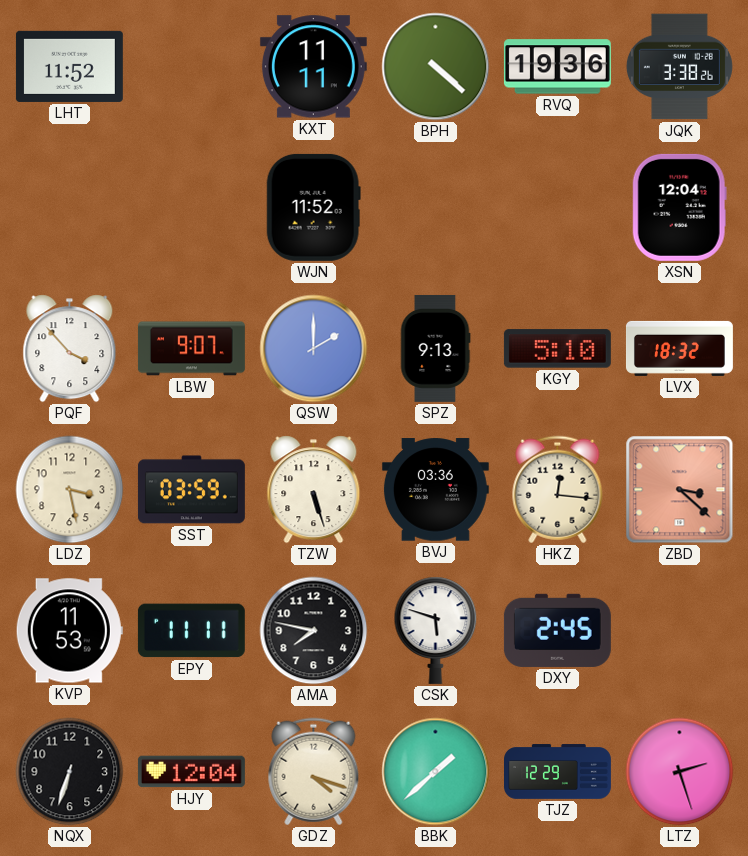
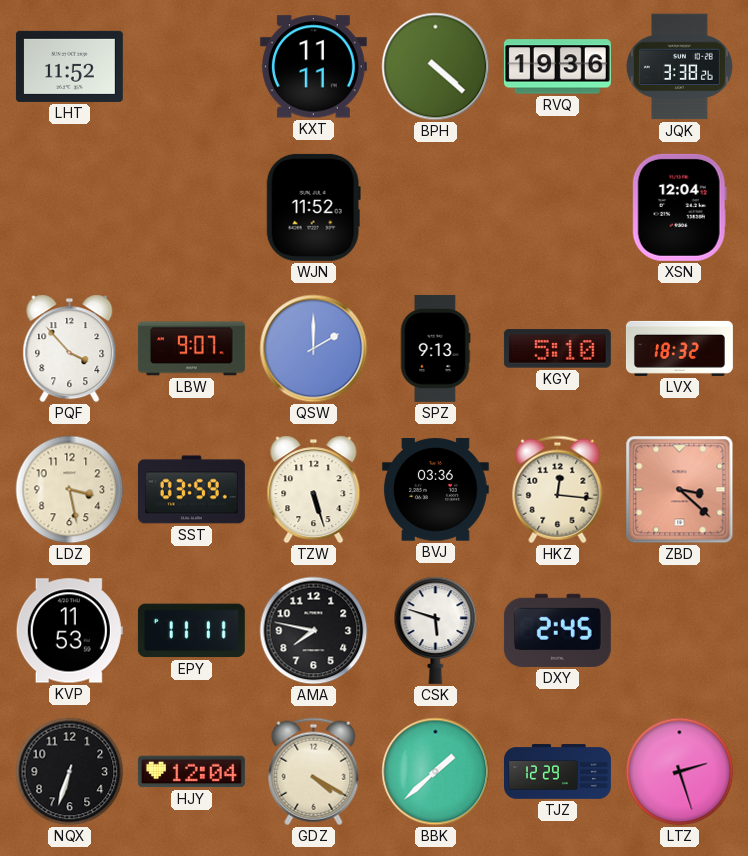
GDZ: 4:18 -> 4:20 (314, 772)
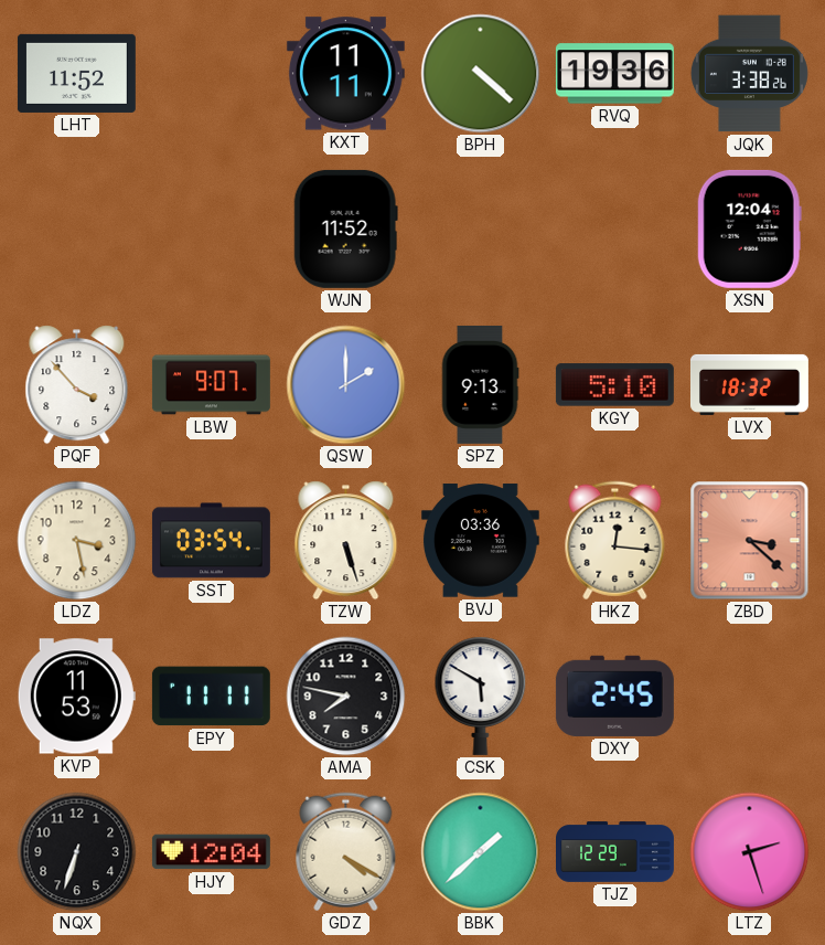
SST: 03:59 -> 03:54 (211, 541)
CSK: 5:48 -> 5:50 (481, 696)
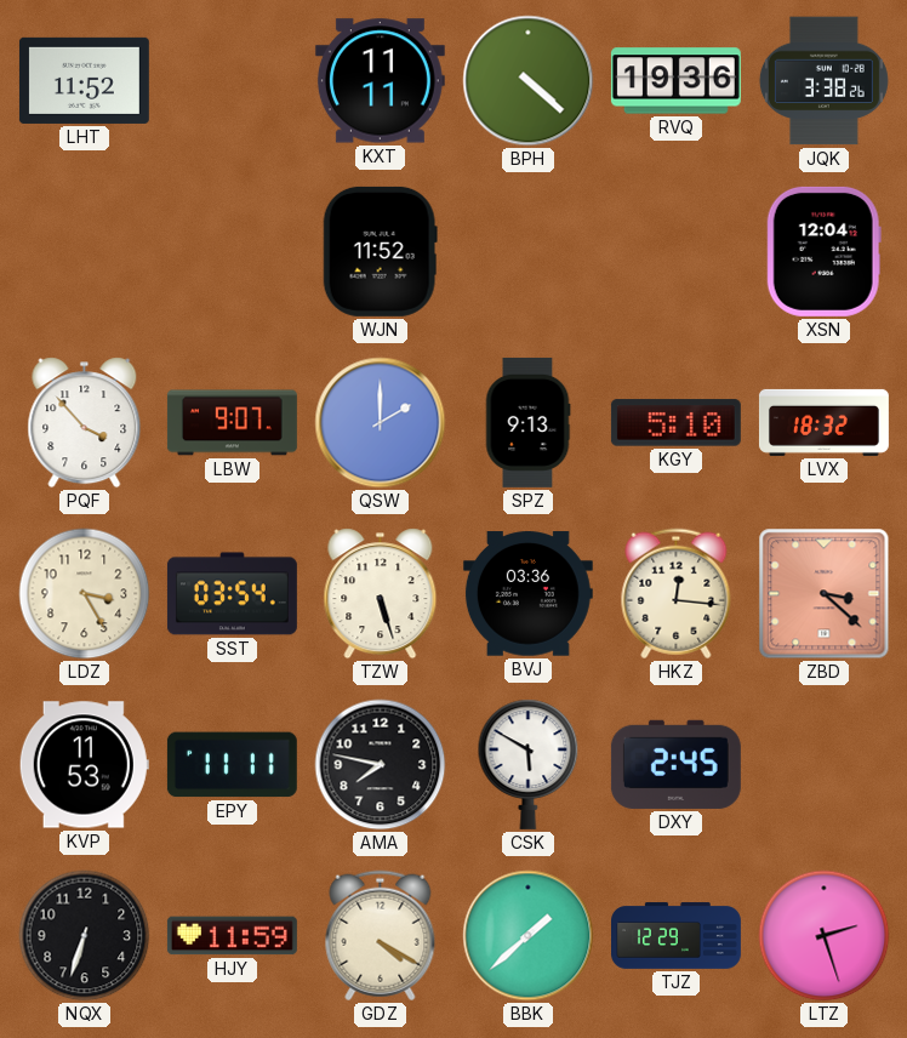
LDZ: 3:28 -> 3:25 (85, 594)
HJY: 12:04 -> 11:59 (232, 936)
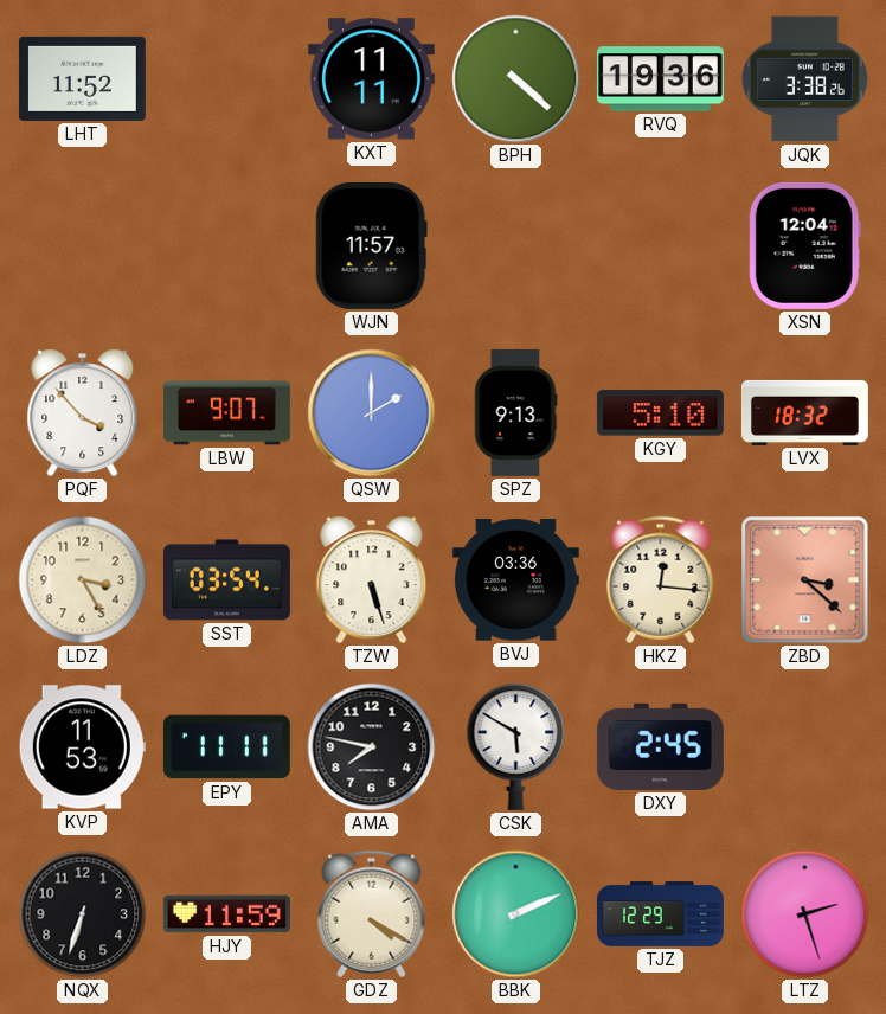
WJN: 11:52 -> 11:57 (371, 245)
BBK: 1:38 -> 2:11 (516, 914)
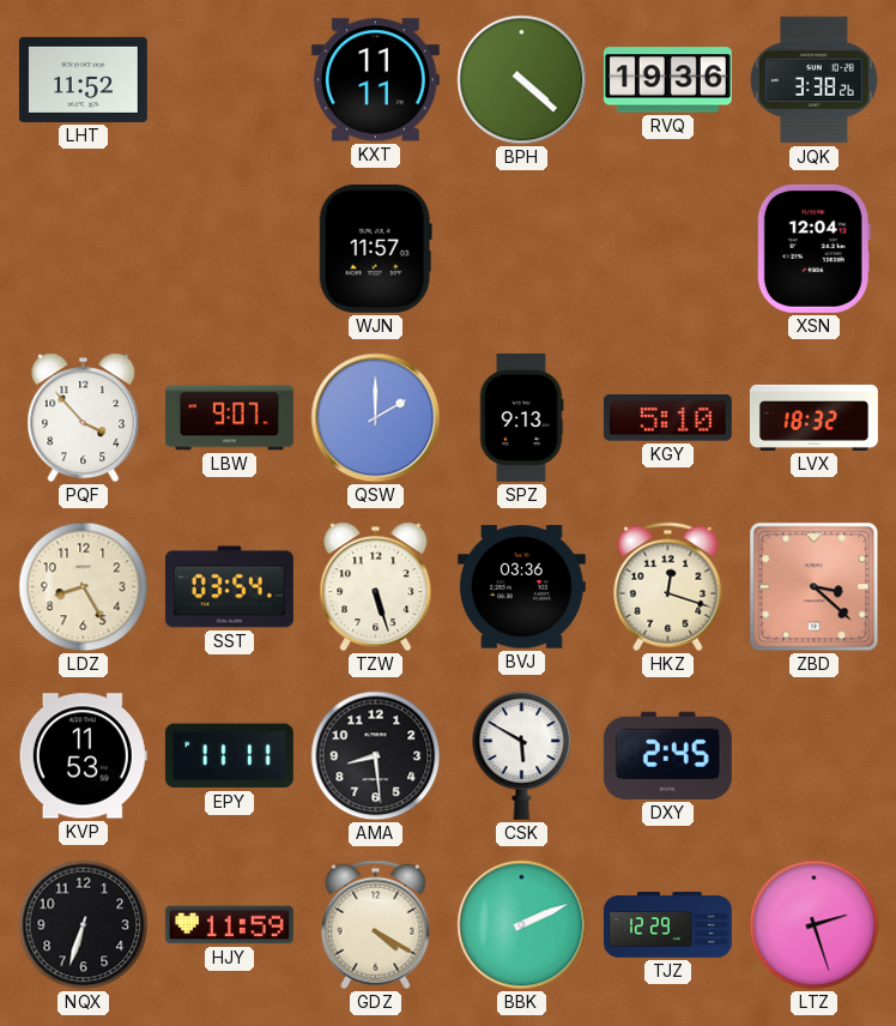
LDZ: 3:25 -> 8:25 (84, 587)
HKZ: 12:16 -> 12:18 (668, 587)
AMA: 7:47 -> 8:29 (376, 756)
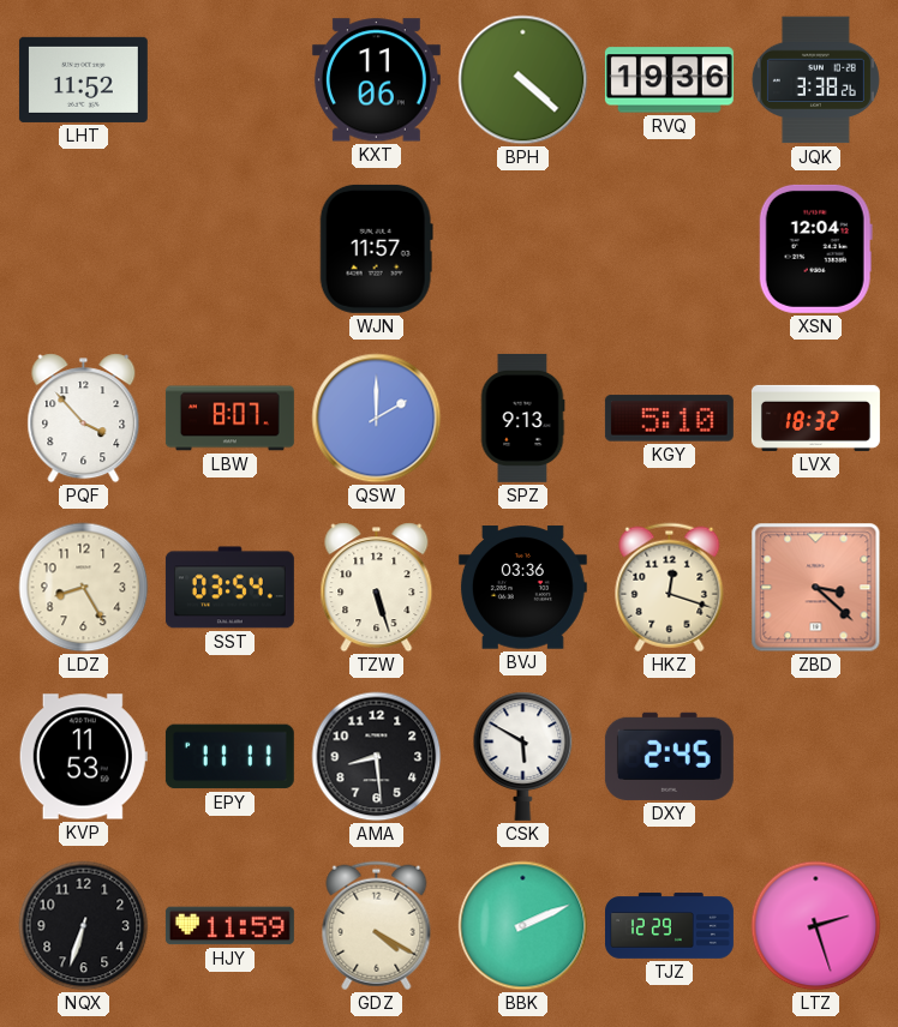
KXT: 11:11 -> 11:06 (376, 80)
LBW: 9:07 -> 8:07 (229, 419)
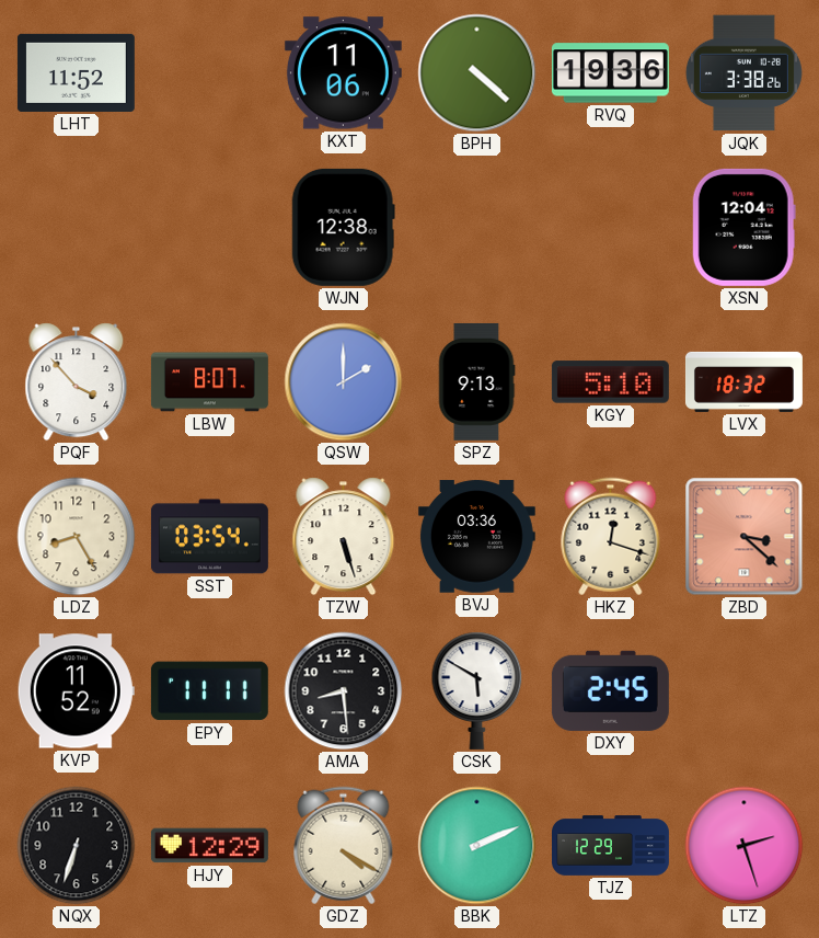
WJN: 11:57 -> 12:38 (343, 227)
KVP: 11:53 -> 11:52 (76, 691)
HJY: 11:59 -> 12:29 (209, 846)
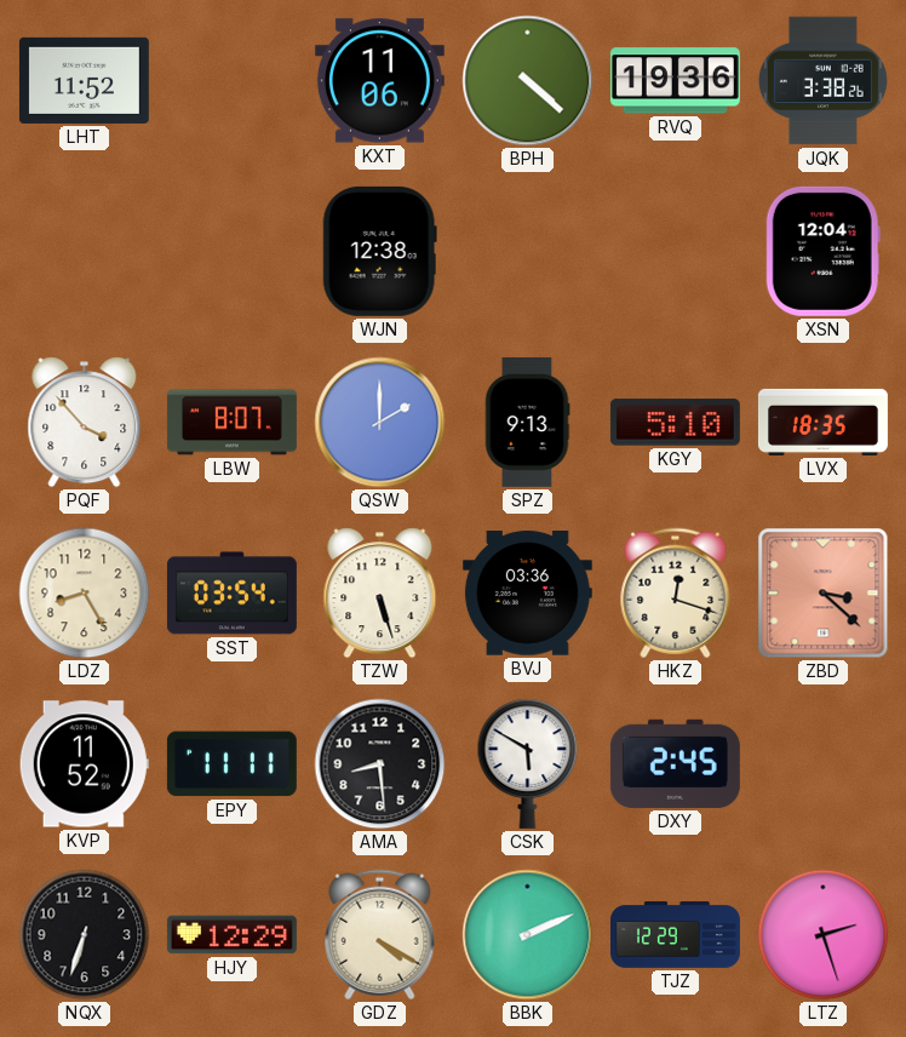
LVX: 18:32 -> 18:35 (822, 422)
